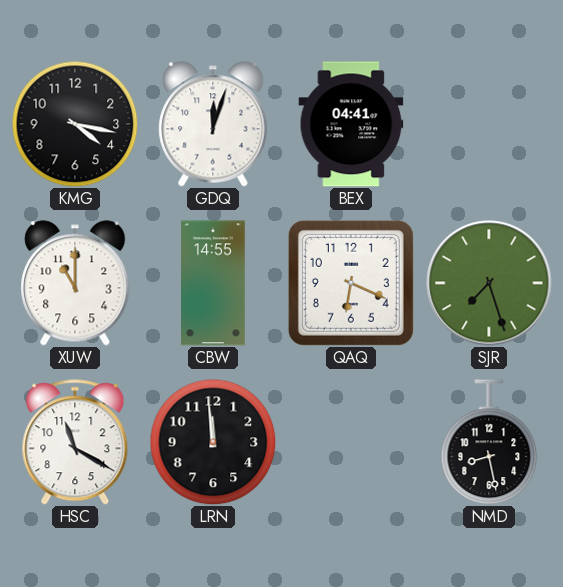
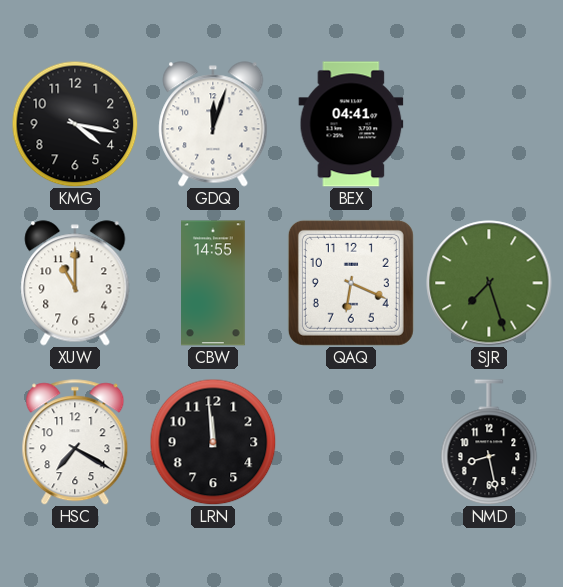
HSC: 11:20 -> 7:20 (75, 442)
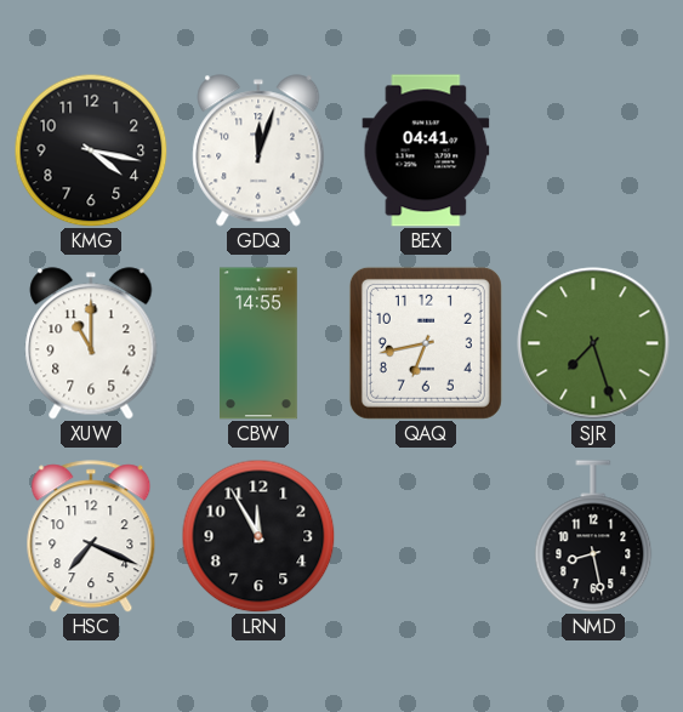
QAQ: 6:19 -> 6:43 (426, 343)
HSC: 7:20 -> 7:19 (91, 536)
LRN: 11:59 -> 11:55 (258, 536)
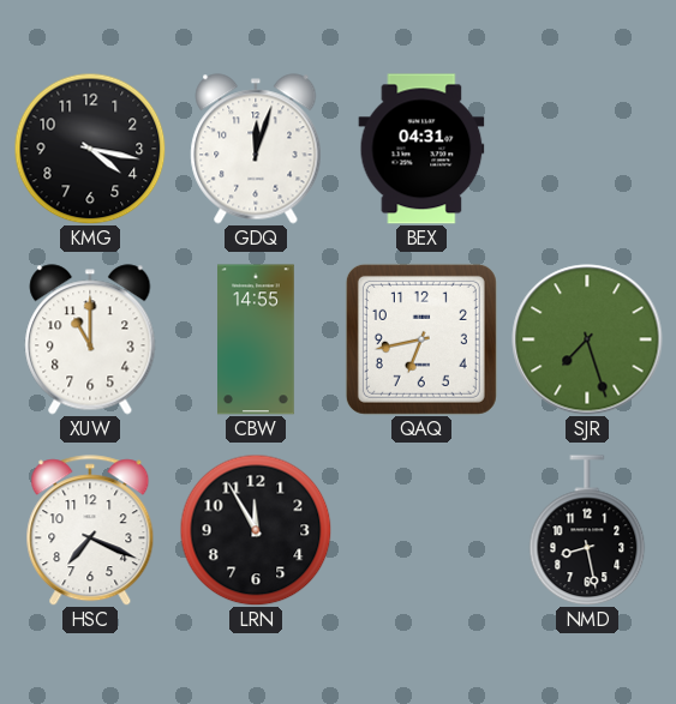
BEX: 04:41 -> 04:31 (421, 149)
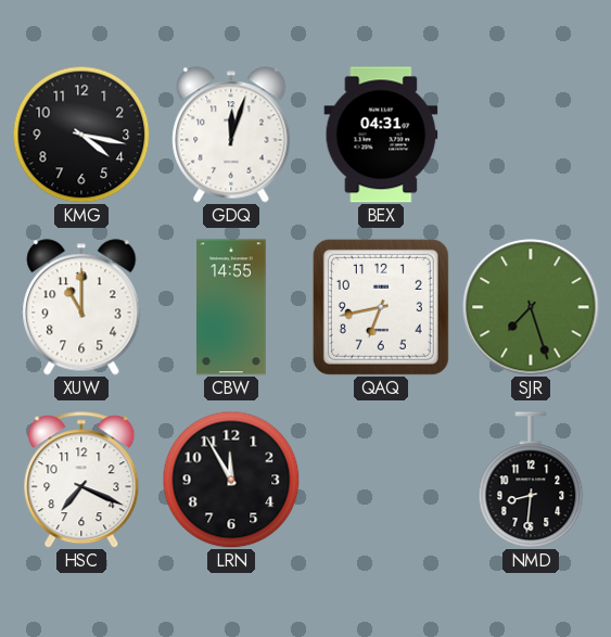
NMD: 8:28 -> 8:31 (531, 480)
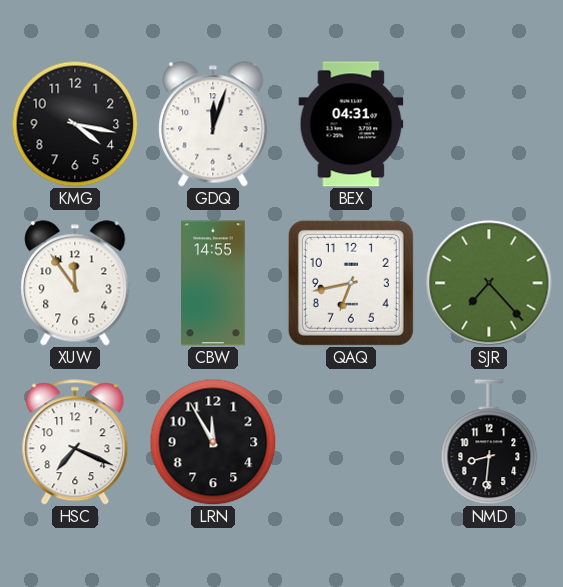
XUW: 11:00 -> 11:54 (75, 283)
SJR: 7:27 -> 7:23 (489, 283)
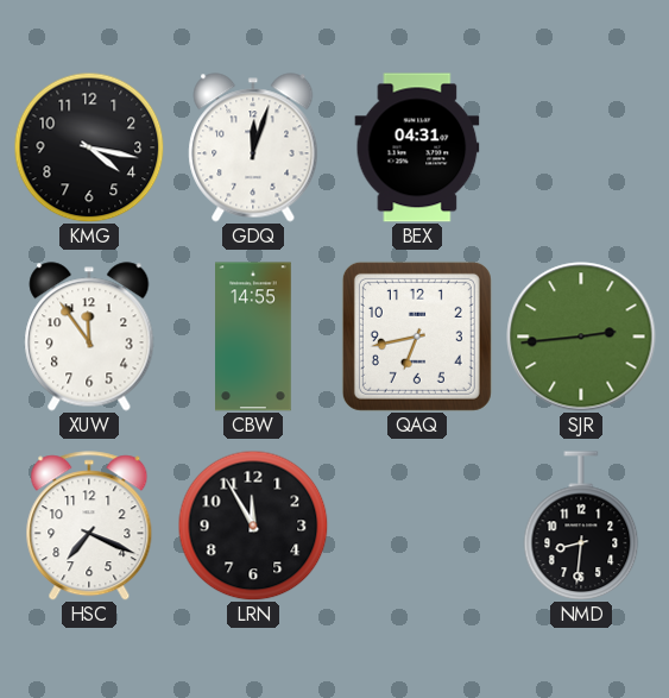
SJR: 7:23 -> 2:44 (581, 337)
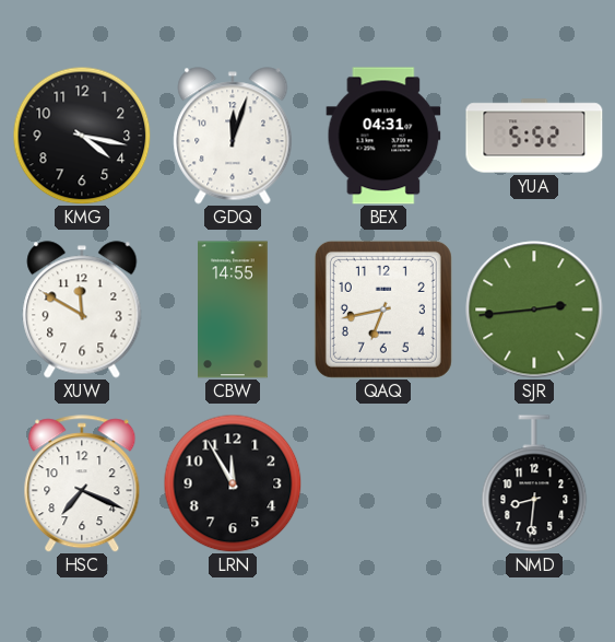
YUA: none -> 5:52 (534, 136)
XUW: 11:54 -> 11:50 (82, 310)
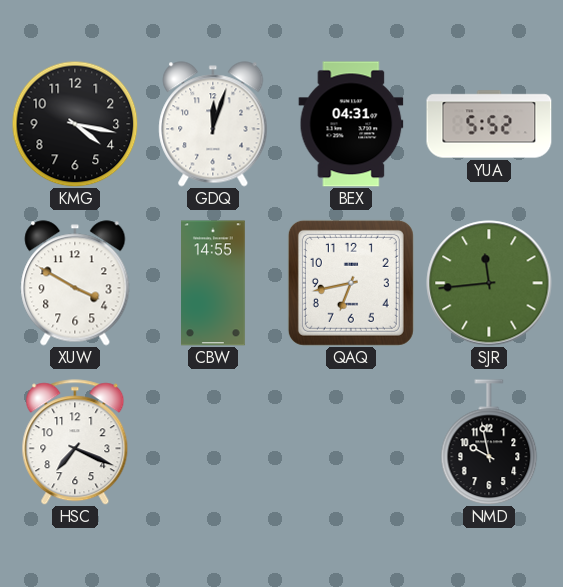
XUW: 11:50 -> 3:50 (75, 283)
SJR: 2:44 -> 11:44 (489, 283)
LRN: 11:55 -> none (233, 483)
NMD: 8:31 -> 9:58 (489, 442)
